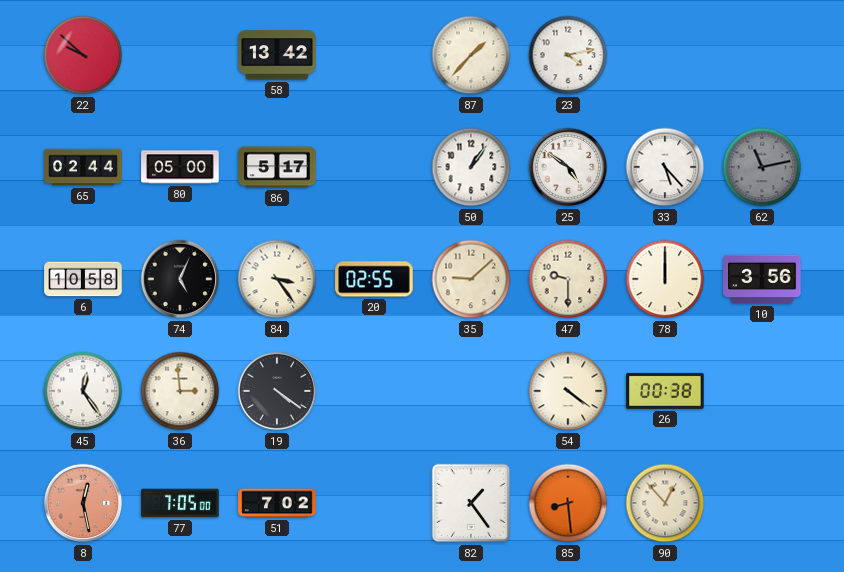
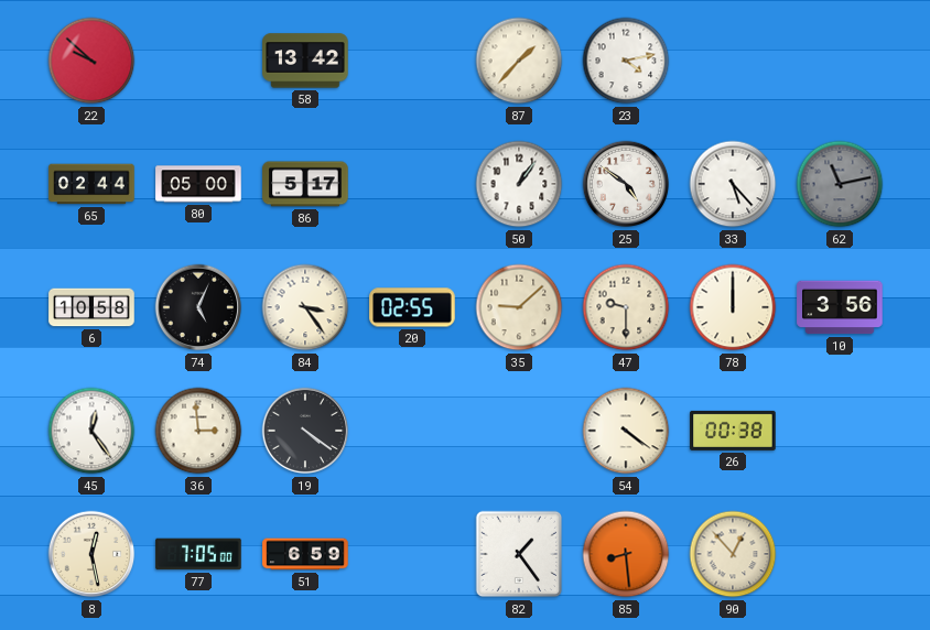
8 dial: salmon -> cream (91, 554)
51: 7:02 -> 6:59 (305, 554)
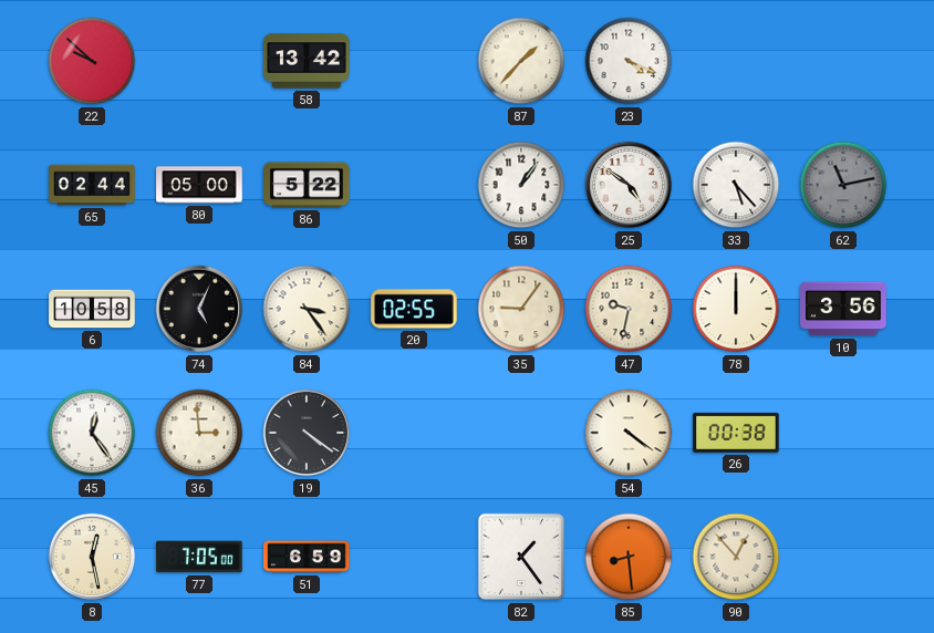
23: 4:13 -> 4:19 (629, 61)
86: 5:17 -> 5:22 (307, 185)
35: 9:08 -> 9:06 (521, 309)
47: 9:30 -> 9:32 (629, 309)
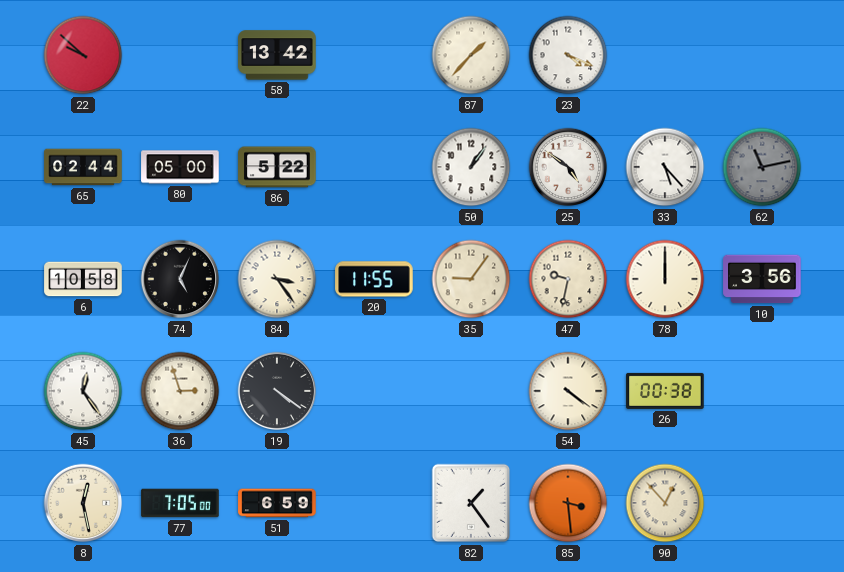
20: 02:55 -> 11:55 (374, 279)
36: 2:59 -> 2:57 (180, 391)
85: 8:29 -> 3:29 (568, 503)
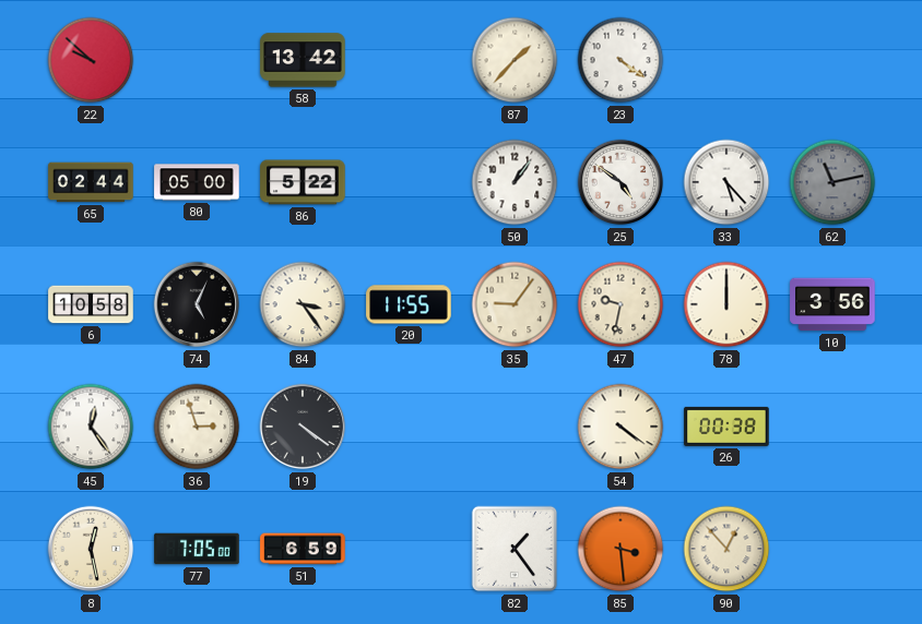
23: 4:19 -> 4:21 (620, 60)
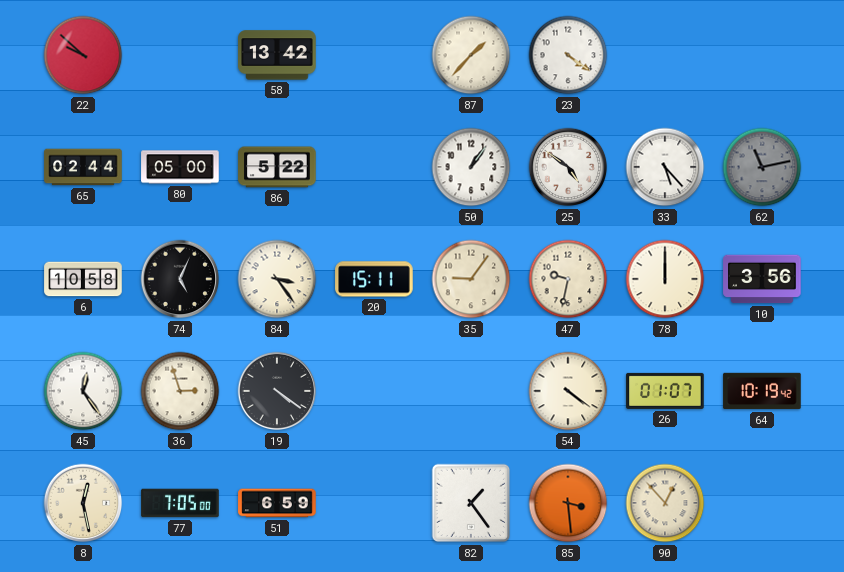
20: 11:55 -> 15:11 (374, 279)
26: 00:38 -> 01:07 (665, 391)
64: none -> 10:19 (762, 391)
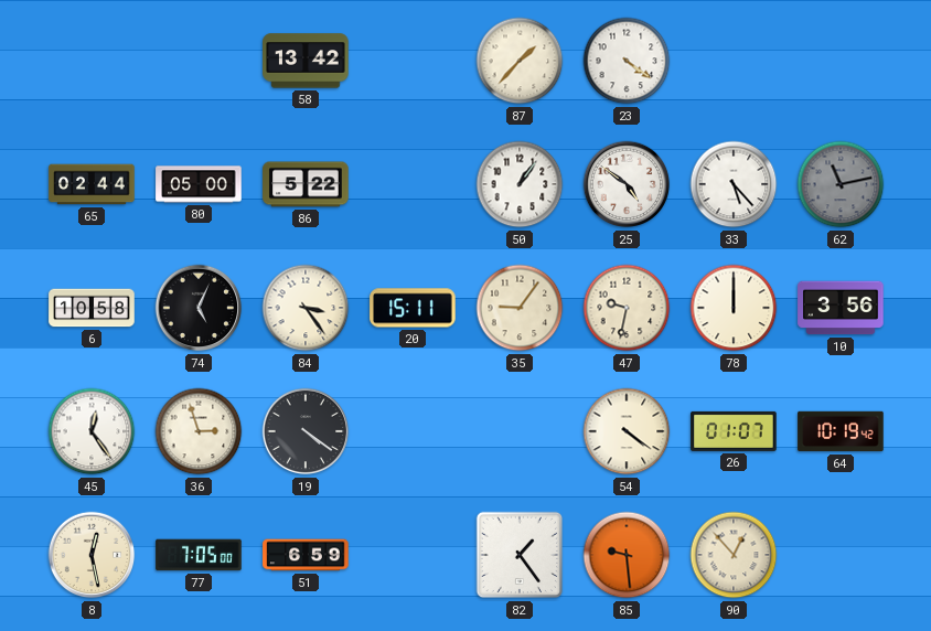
22: 9:52 -> none (83, 55)
85: 3:29 -> 9:29 (627, 555)
